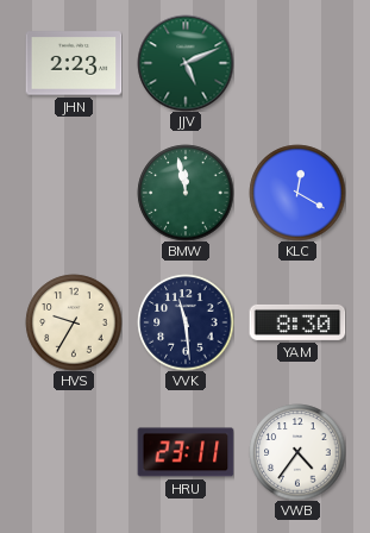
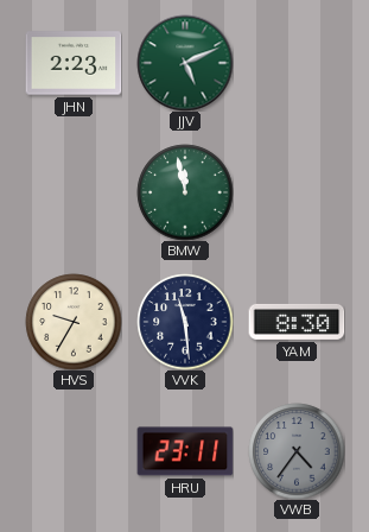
KLC: 12:20 -> none (297, 193)
VWB dial: white -> grey (297, 451)
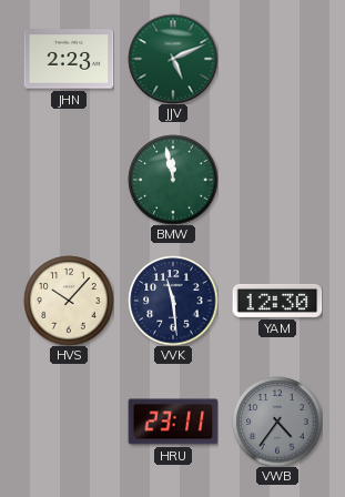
HVS: 9:35 -> 10:07 (69, 301)
YAM: 8:30 -> 12:30 (277, 301)
